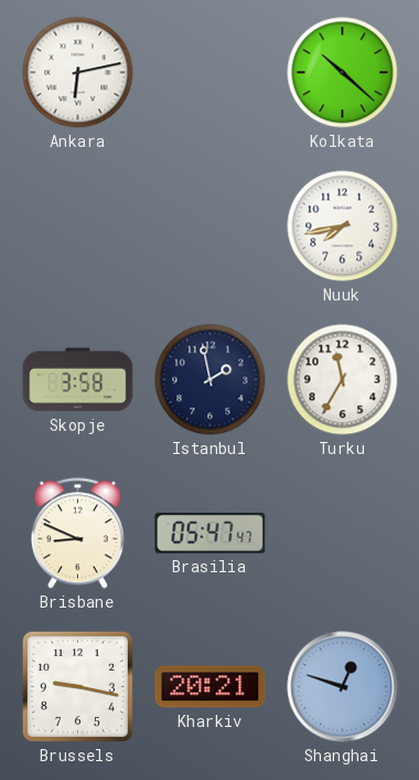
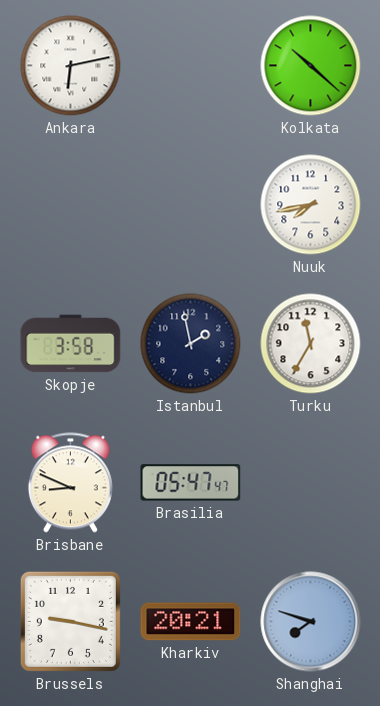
Shanghai: 12:48 -> 7:48 (311, 622)
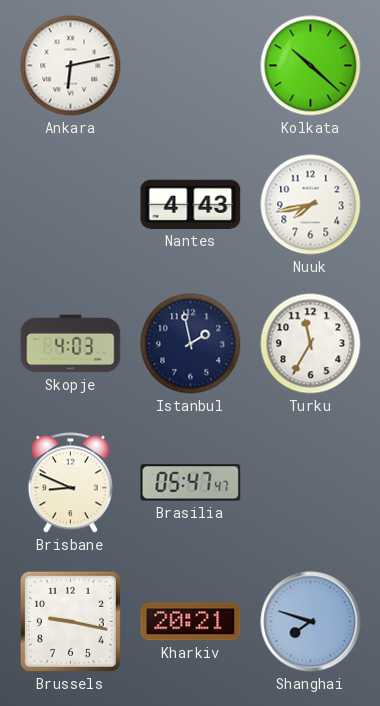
Nantes: none -> 4:43 (191, 204)
Skopje: 3:58 -> 4:03 (71, 344)
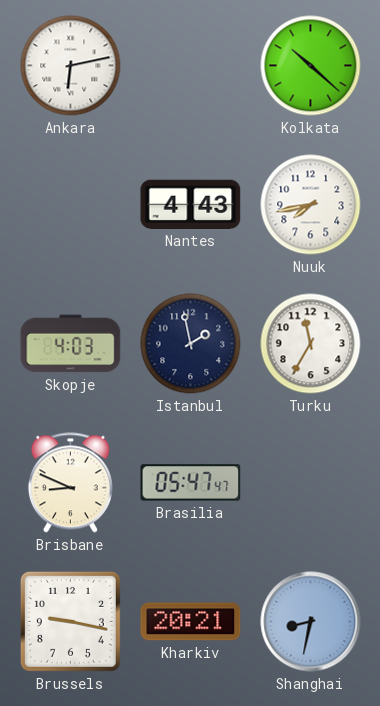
Shanghai: 7:48 -> 8:32 (311, 622)
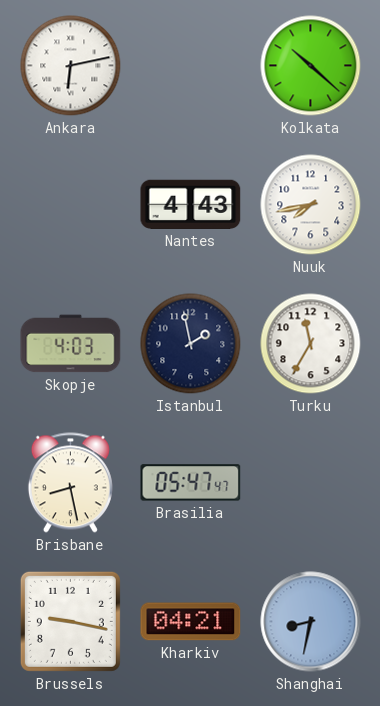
Brisbane: 8:49 -> 8:28 (70, 483)
Kharkiv: 20:21 -> 04:21 (191, 622)
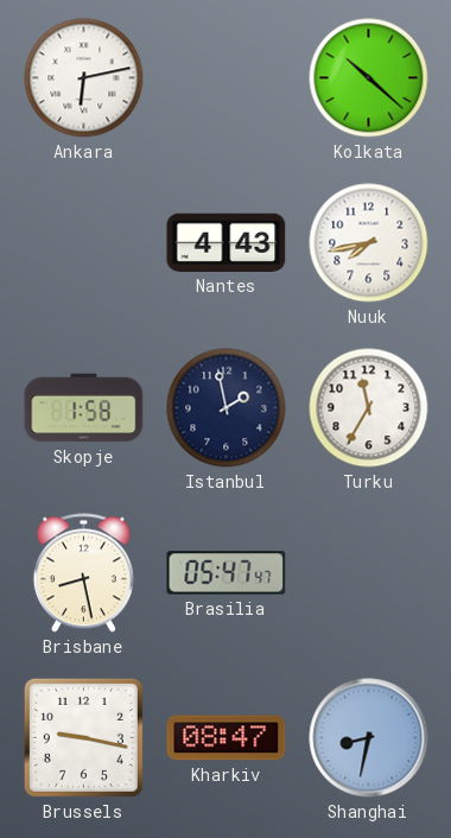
Skopje: 4:03 -> 1:58 (84, 408)
Kharkiv: 04:21 -> 08:47 (227, 738)
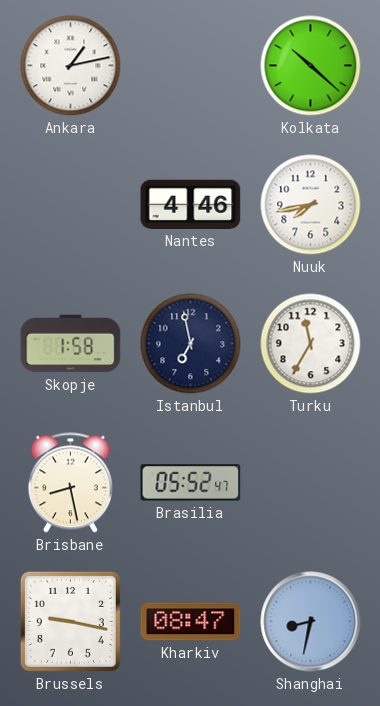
Ankara: 6:13 -> 1:13 (71, 66)
Nantes: 4:43 -> 4:46 (191, 204)
Istanbul: 1:58 -> 6:58 (191, 344)
Brasilia: 05:47 -> 05:52 (191, 483)
